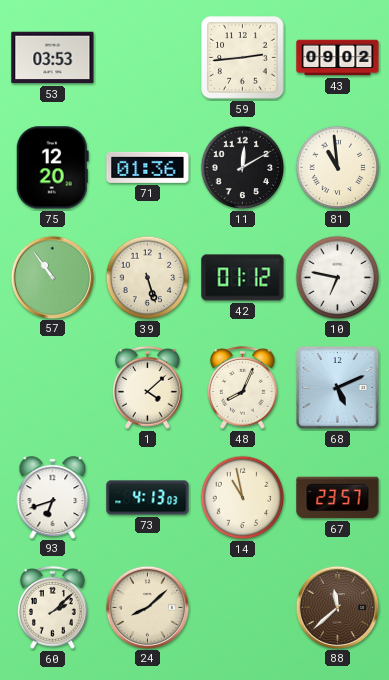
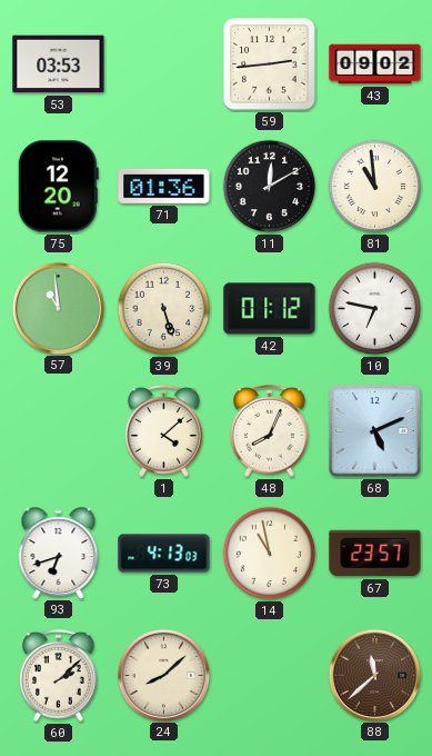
57: 10:54 -> 10:59 (58, 308)
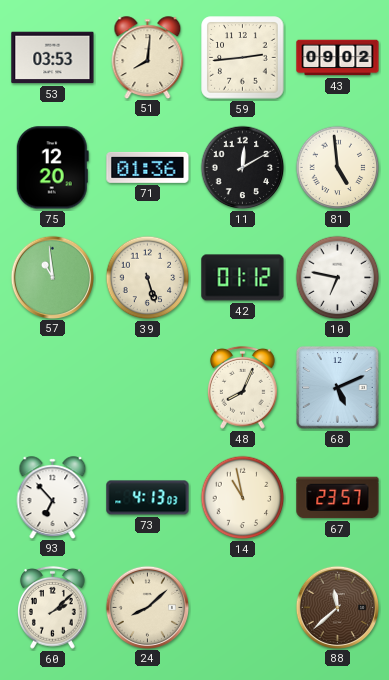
51: none -> 8:01 (148, 57)
81: 10:59 -> 4:59 (338, 168)
1: 4:08 -> none (164, 430)
93: 6:42 -> 6:53 (53, 497)
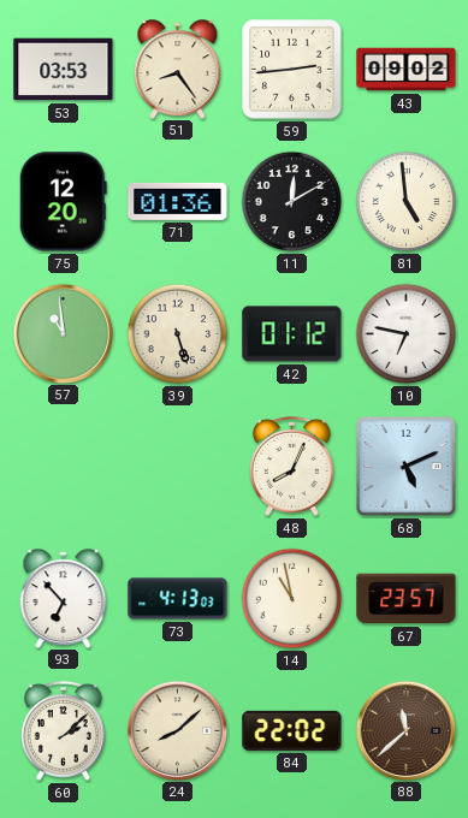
51: 8:01 -> 8:24 (178, 69)
84: none -> 22:02 (292, 730)
